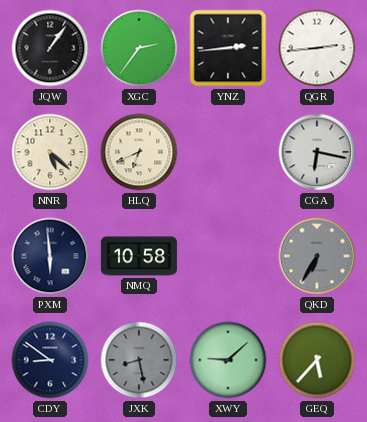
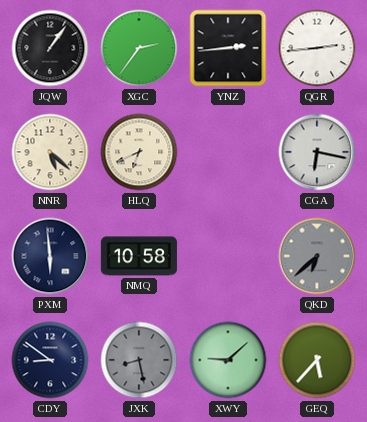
QKD: 6:35 -> 6:38 (317, 256)
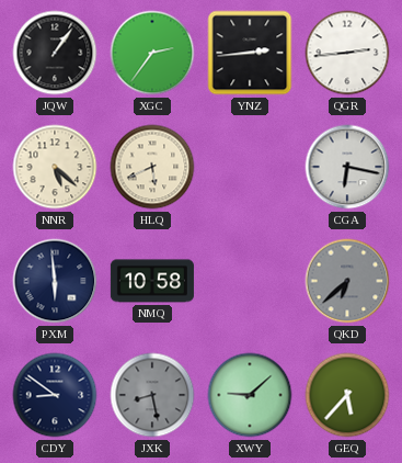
HLQ: 6:41 -> 5:41 (152, 167)
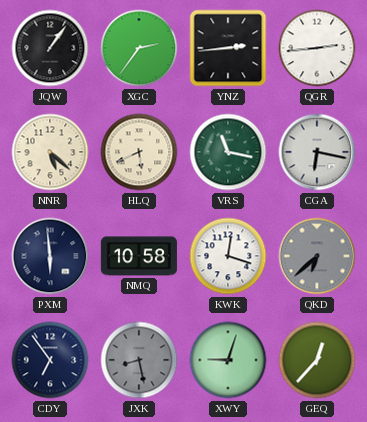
VRS: none -> 11:17 (228, 152)
KWK: none -> 12:18 (228, 256)
CDY: 8:51 -> 6:54 (50, 360)
XWY: 9:08 -> 9:03 (228, 360)
GEQ: 5:37 -> 12:37 (317, 360)
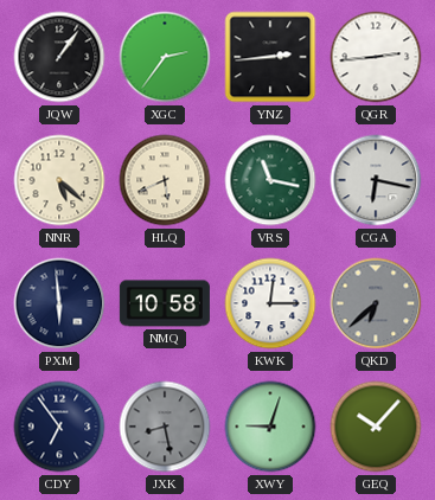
KWK: 12:18 -> 12:15 (270, 303)
GEQ: 12:37 -> 10:07 (376, 427)
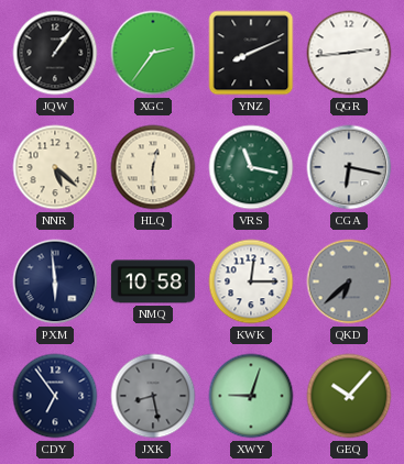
YNZ: 2:44 -> 8:11 (251, 53)
HLQ: 5:41 -> 12:30 (153, 167)
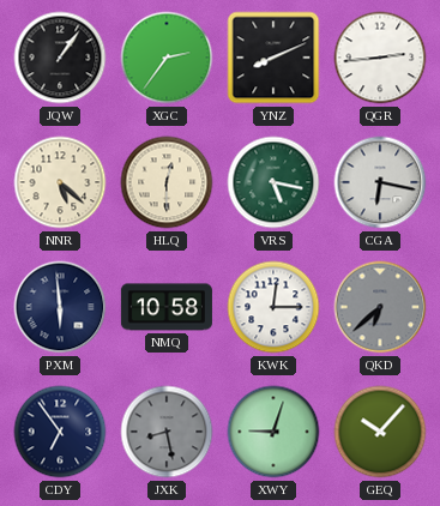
VRS: 11:17 -> 5:17 (273, 182)
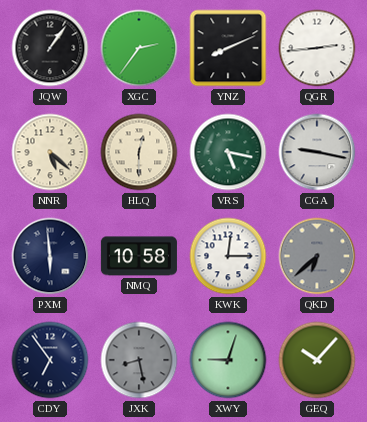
CGA: 6:17 -> 9:17 (317, 152)
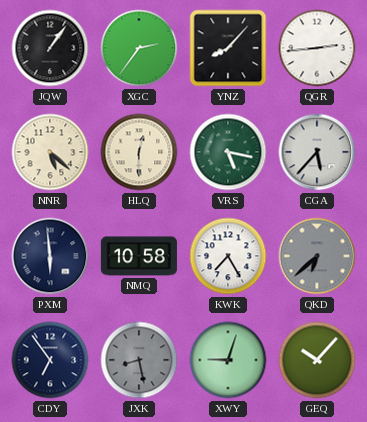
YNZ: 8:11 -> 8:07 (228, 48)
CGA: 9:17 -> 5:37 (317, 152)
KWK: 12:15 -> 7:25 (228, 256)
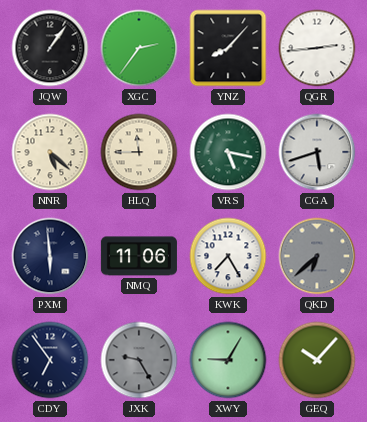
HLQ: 12:30 -> 11:45 (139, 152)
CGA: 5:37 -> 5:42 (317, 152)
NMQ: 10:58 -> 11:06 (139, 256)
JXK: 8:28 -> 9:25 (139, 360)
XWY: 9:03 -> 9:05 (228, 360)
